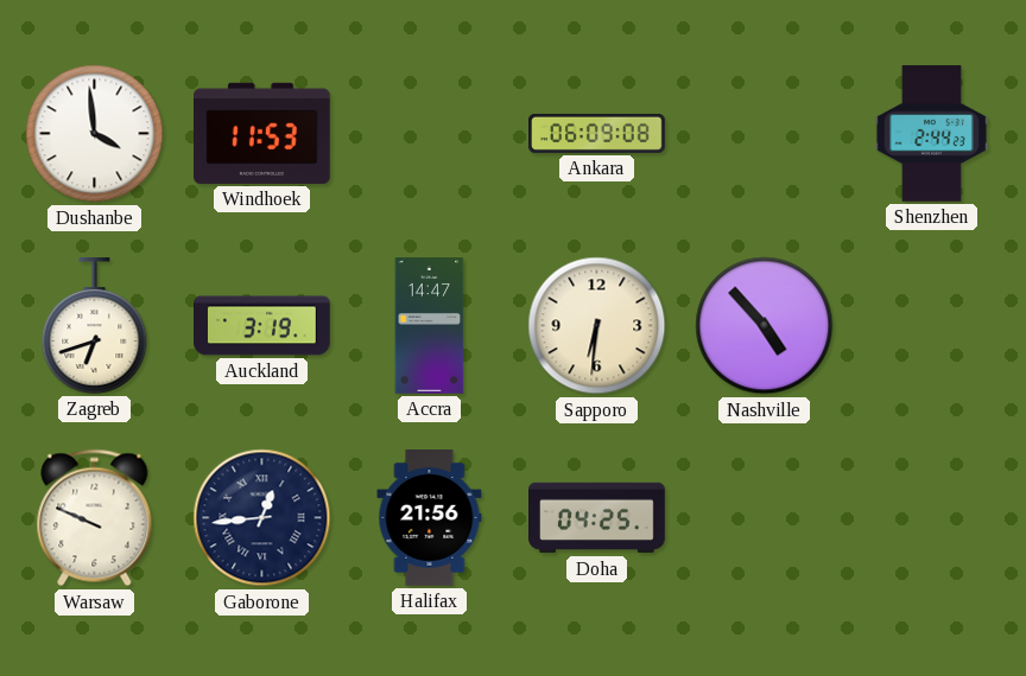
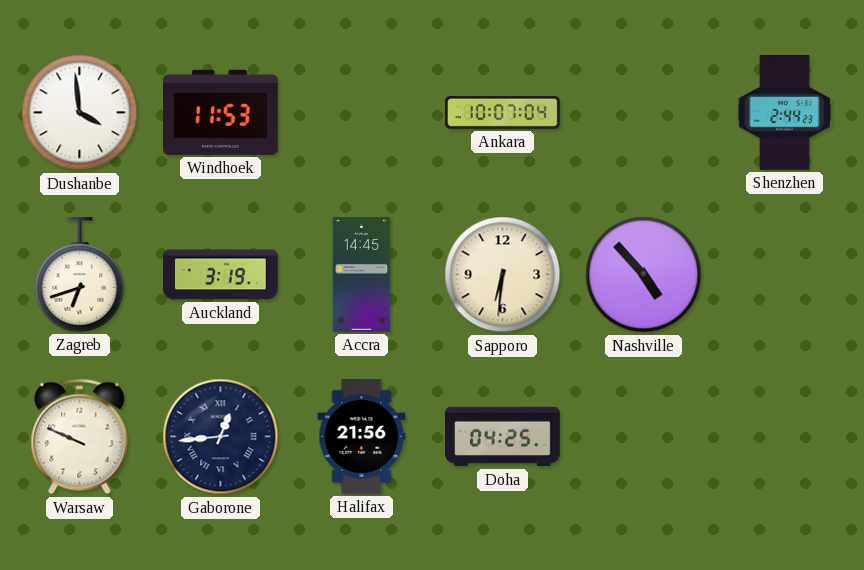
Ankara: 06:09 -> 10:07 (503, 112)
Accra: 14:47 -> 14:45 (362, 275)
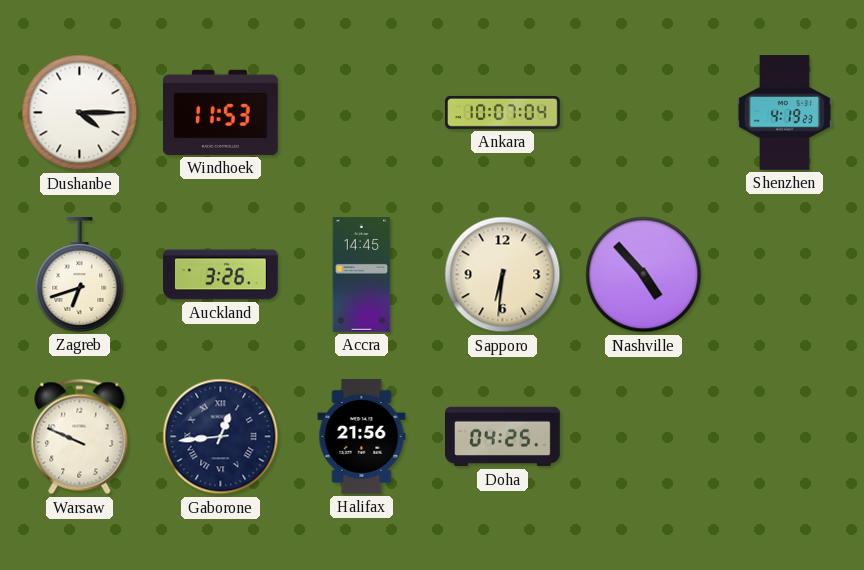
Dushanbe: 3:59 -> 4:15 (80, 113)
Shenzhen: 2:44 -> 4:19 (784, 113)
Auckland: 3:19 -> 3:26 (221, 275)
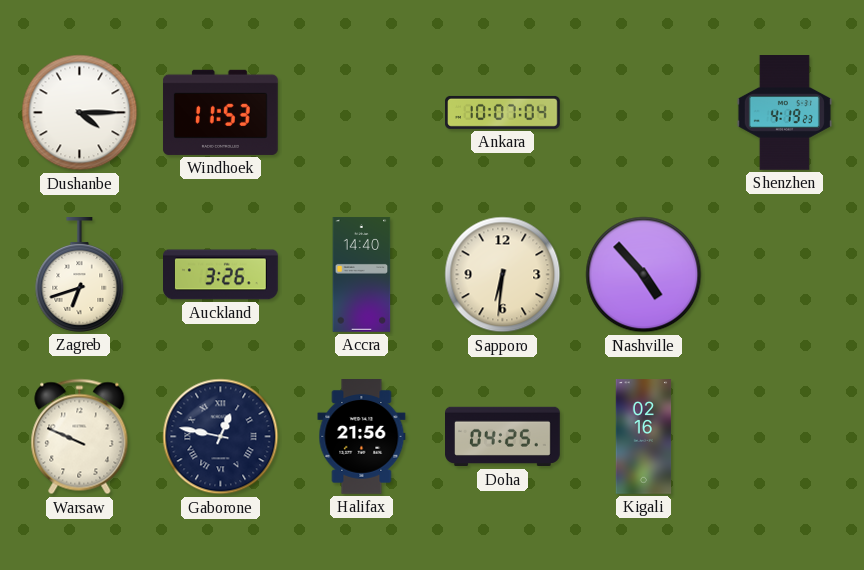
Accra: 14:45 -> 14:40 (362, 275)
Gaborone: 12:44 -> 12:47 (221, 437)
Kigali: none -> 02:16 (644, 437)
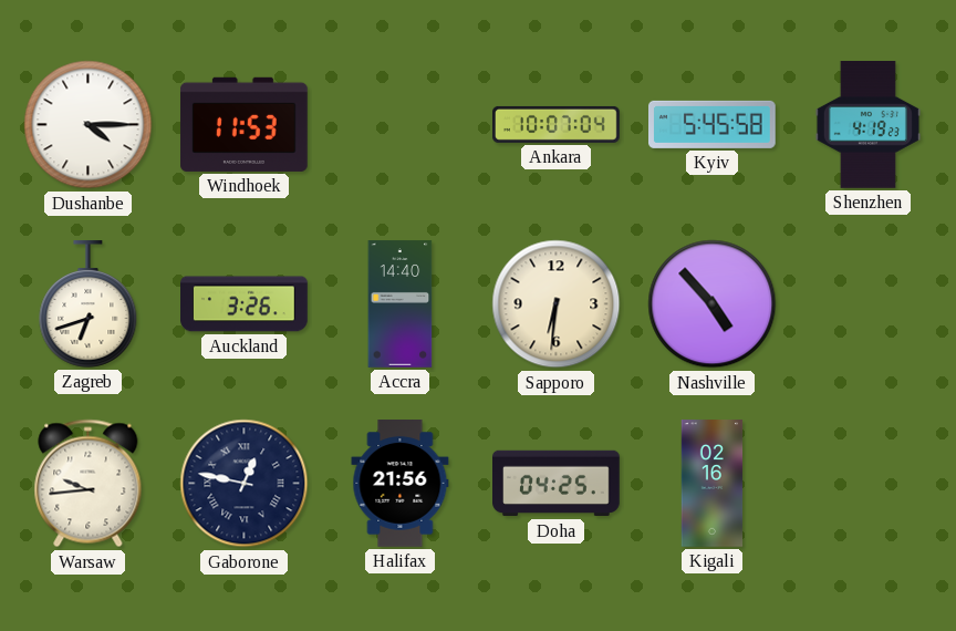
Kyiv: none -> 5:45 (713, 124)
Warsaw: 9:49 -> 9:44 (89, 484)
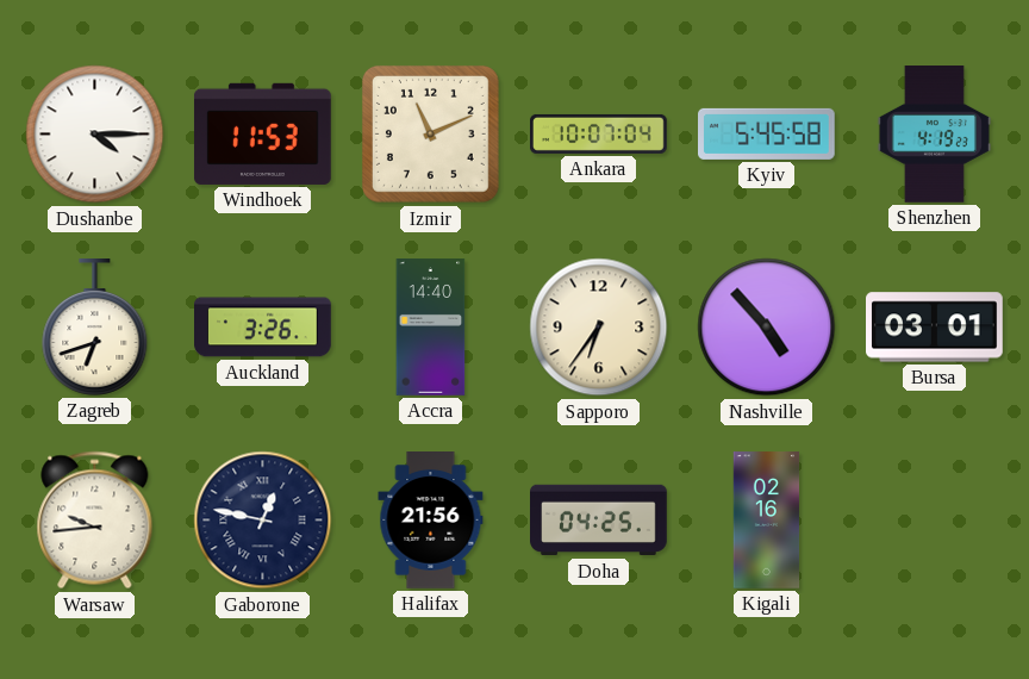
Izmir: none -> 11:11 (430, 133)
Sapporo: 6:31 -> 6:36 (599, 328)
Bursa: none -> 03:01 (935, 328)
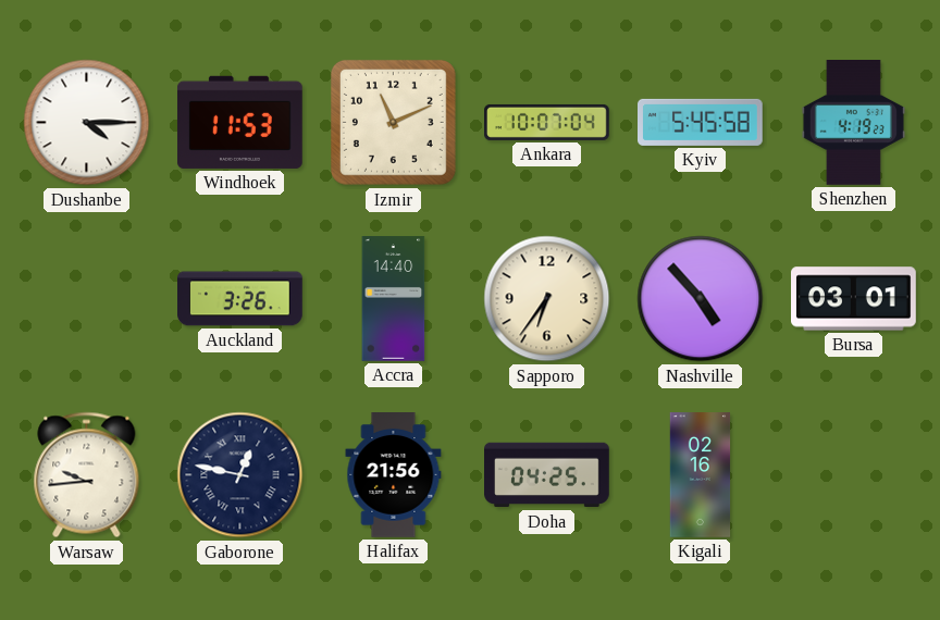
Zagreb: 6:42 -> none (95, 328)
